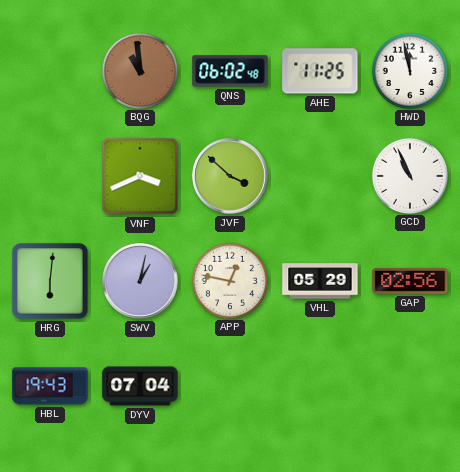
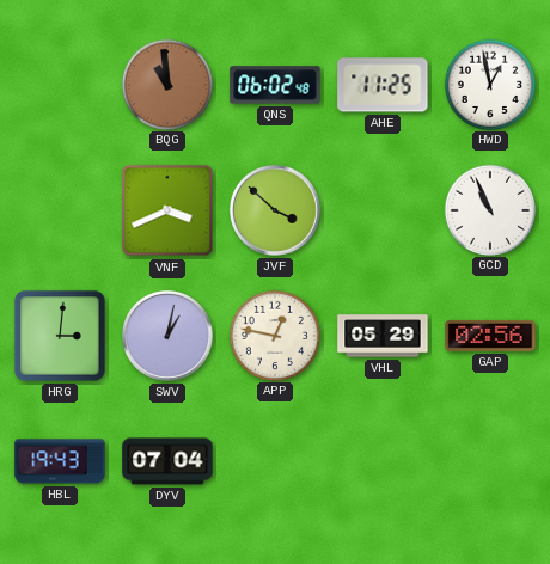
HWD: 11:58 -> 12:58 (489, 84)
HRG: 6:01 -> 3:01 (60, 336)
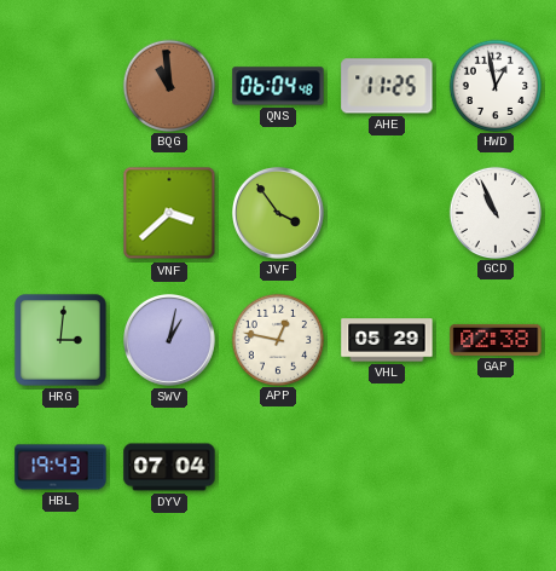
QNS: 06:02 -> 06:04 (278, 86)
VNF: 3:41 -> 3:38 (169, 213)
JVF: 3:52 -> 3:54 (279, 214)
GAP: 02:56 -> 02:38 (496, 340)
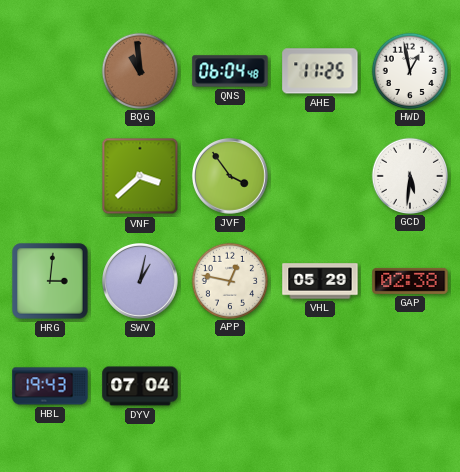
GCD: 10:56 -> 5:31 (409, 175)
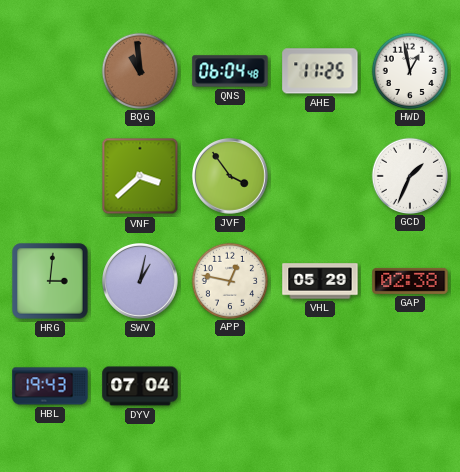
GCD: 5:31 -> 1:34 (409, 175)
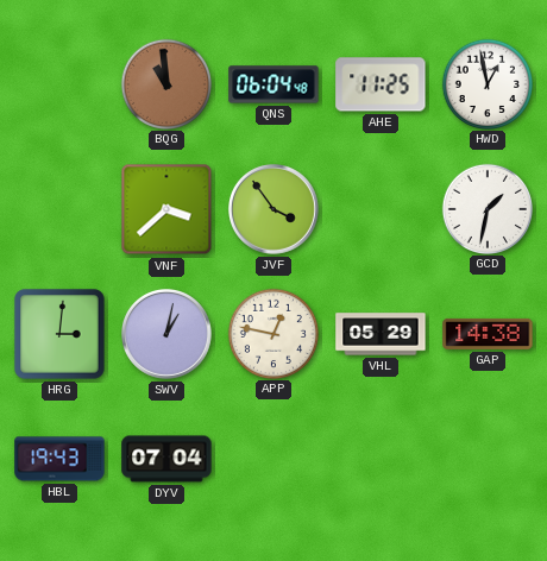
GCD: 1:34 -> 1:32 (486, 208)
GAP: 02:38 -> 14:38 (488, 334)
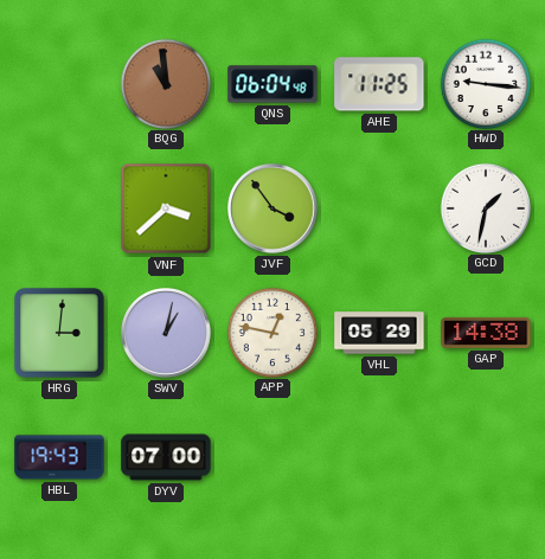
HWD: 12:58 -> 9:16 (485, 83)
DYV: 07:04 -> 07:00 (166, 457)
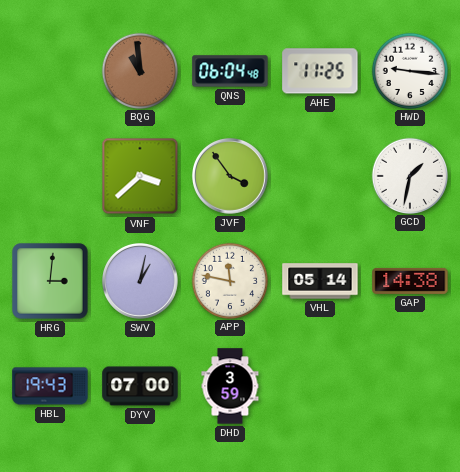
APP: 12:47 -> 11:47 (229, 280)
VHL: 05:29 -> 05:14 (320, 281)
DHD: none -> 3:59 (230, 386)
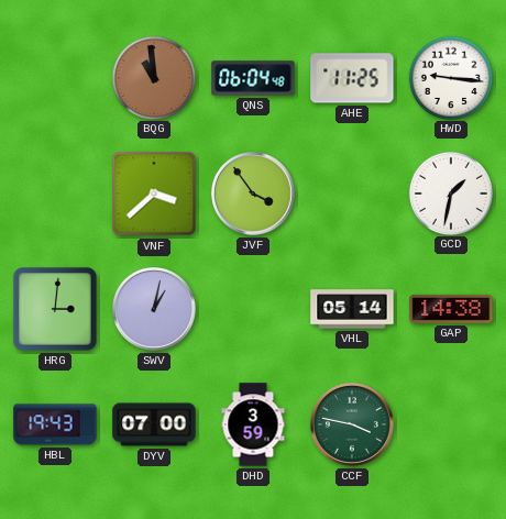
APP: 11:47 -> none (229, 280)
CCF: none -> 3:47 (353, 426)
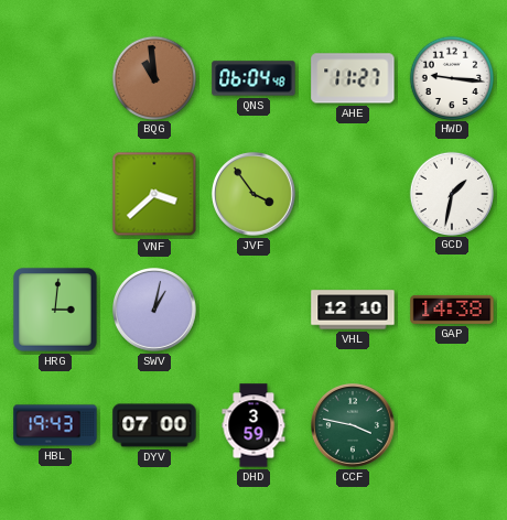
AHE: 11:25 -> 11:27 (353, 78)
VHL: 05:14 -> 12:10 (353, 310)
